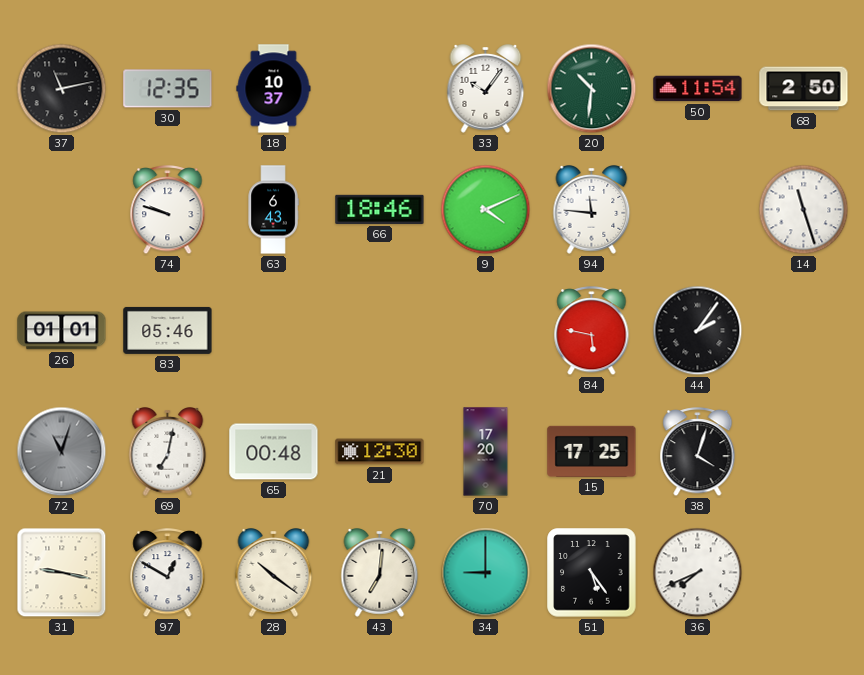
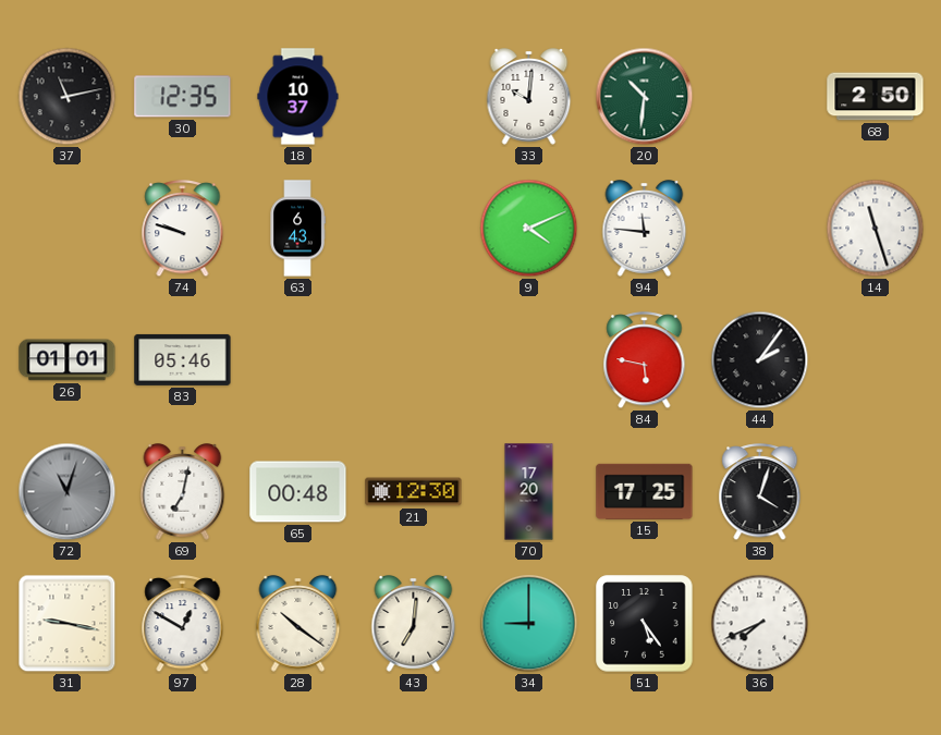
33: 10:06 -> 10:01 (529, 97)
50: 11:54 -> none (698, 89)
66: 18:46 -> none (380, 209)
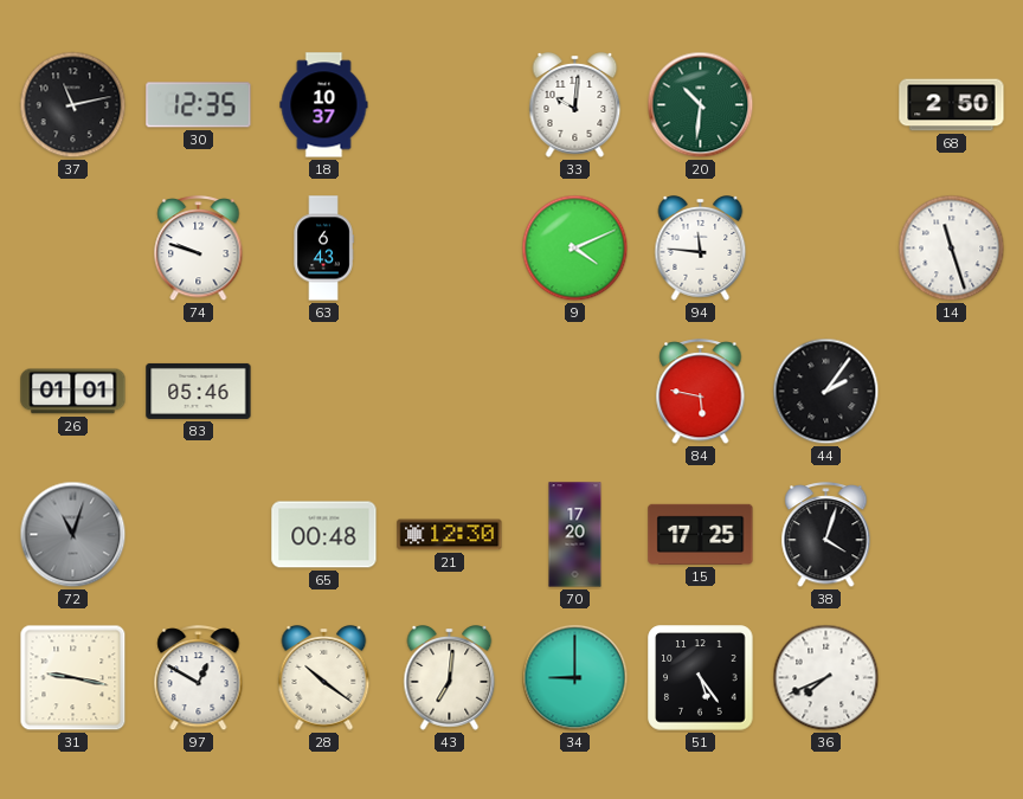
69: 7:02 -> none (183, 492)
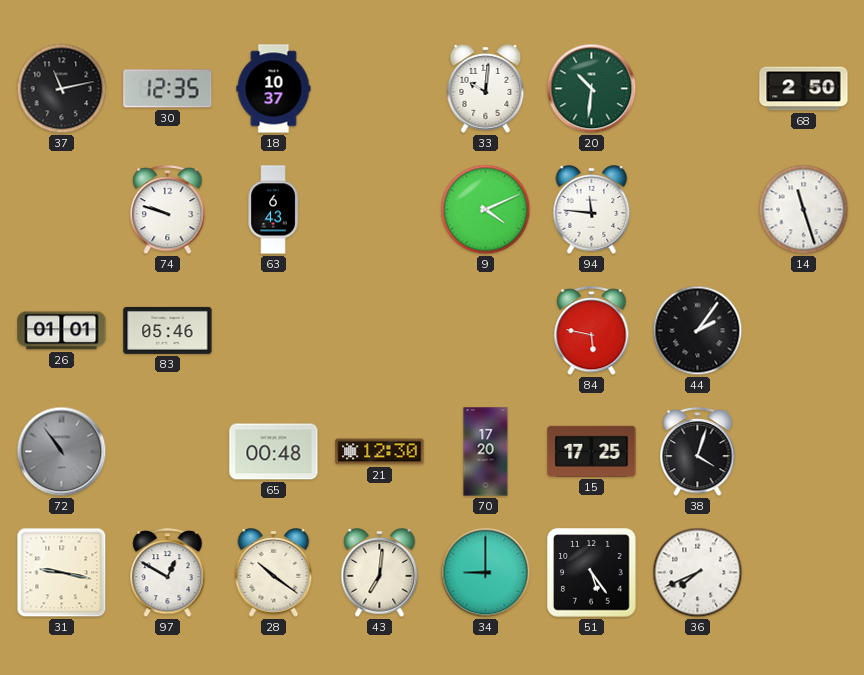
72: 11:03 -> 10:54 (62, 452)
